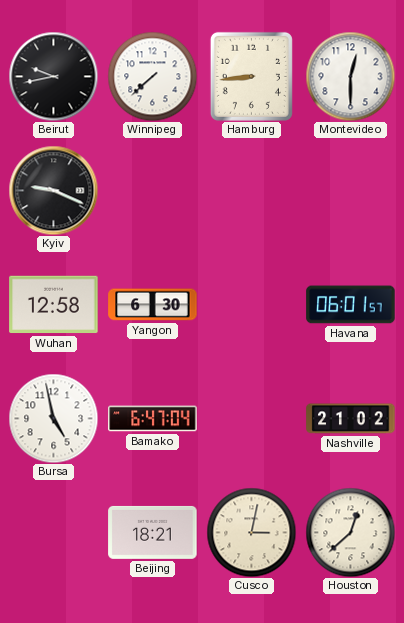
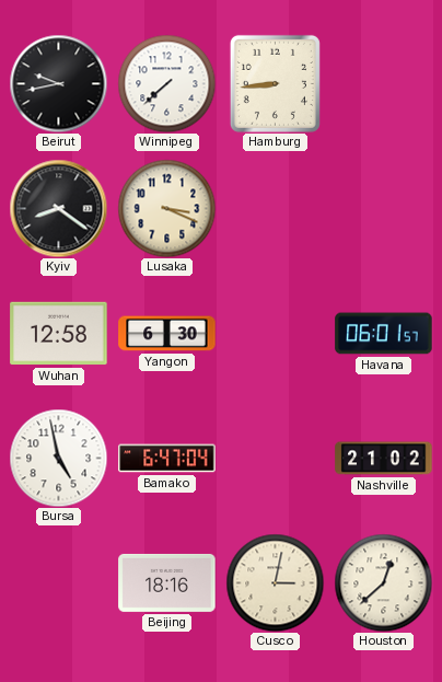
Montevideo: 12:30 -> none (350, 76)
Kyiv: 9:19 -> 8:21 (58, 208)
Lusaka: none -> 3:19 (166, 208)
Beijing: 18:21 -> 18:16 (167, 582)
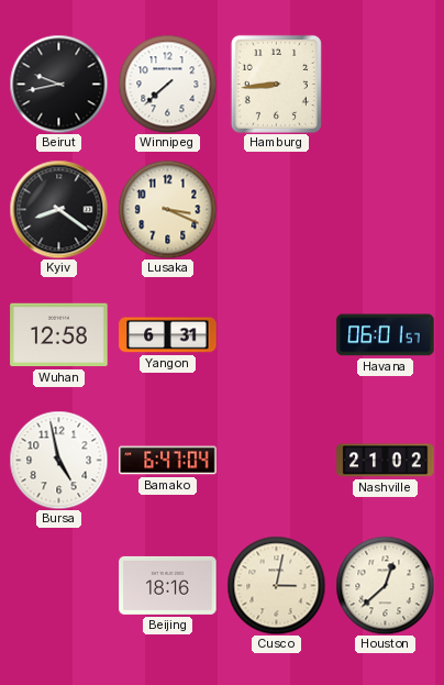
Yangon: 6:30 -> 6:31 (168, 335)
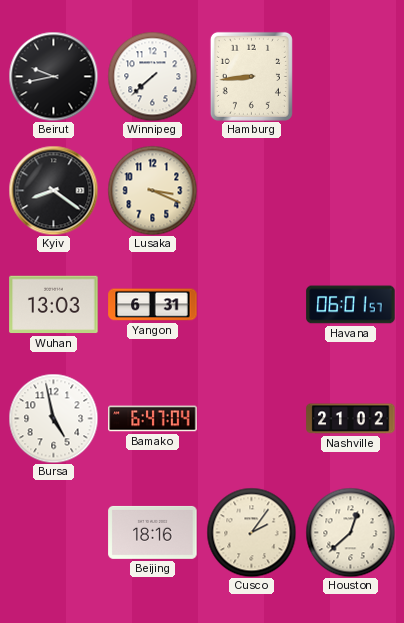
Wuhan: 12:58 -> 13:03 (54, 305)
Cusco: 3:02 -> 2:06 (251, 532)
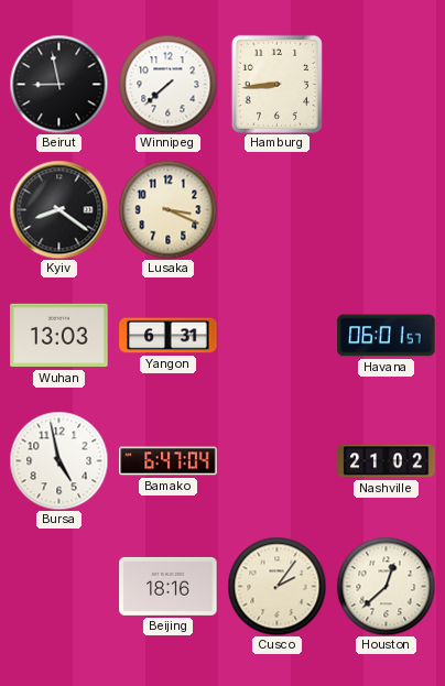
Beirut: 9:43 -> 8:58 (58, 84)
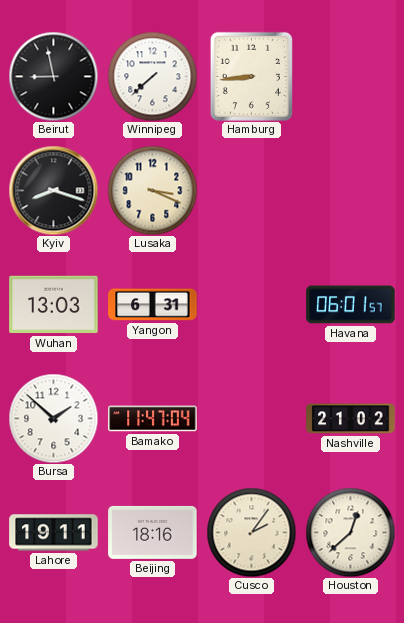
Kyiv: 8:21 -> 8:18 (53, 190)
Bursa: 4:58 -> 1:52 (53, 418)
Bamako: 6:47 -> 11:47 (153, 419)
Lahore: none -> 19:11 (54, 533)
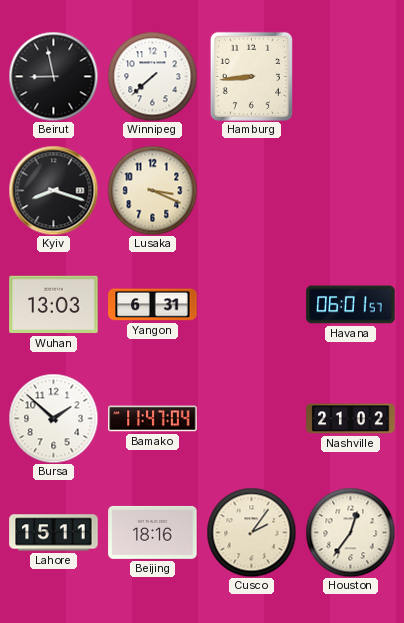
Lahore: 19:11 -> 15:11 (54, 533)
Houston: 12:38 -> 12:36 (350, 532)
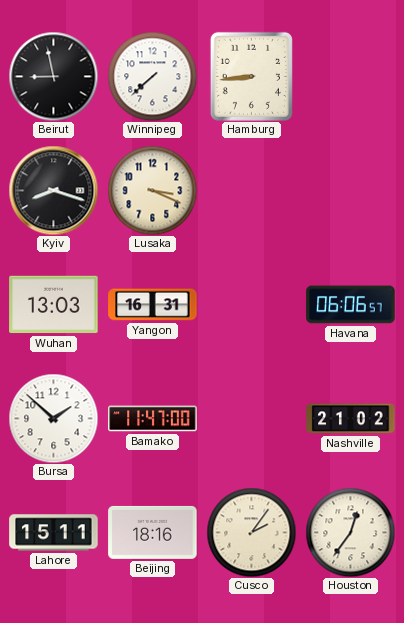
Yangon: 6:31 -> 16:31 (153, 305)
Havana: 06:01 -> 06:06 (351, 305)
Bamako: 11:47:04 -> 11:47:00 (153, 419)
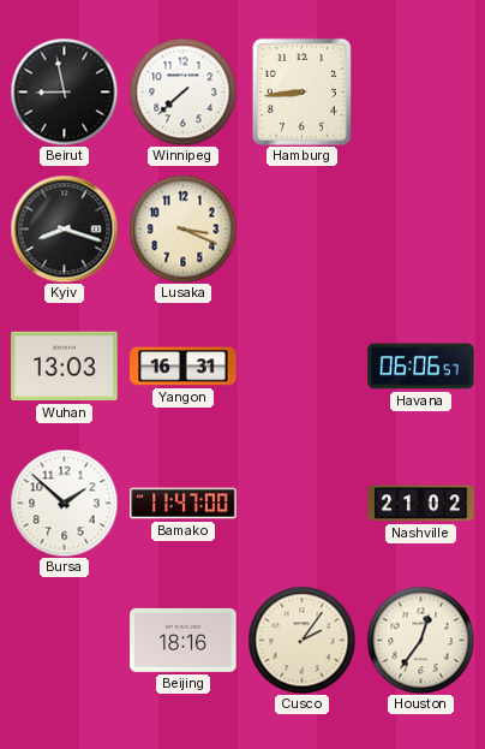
Lahore: 15:11 -> none (54, 533)
